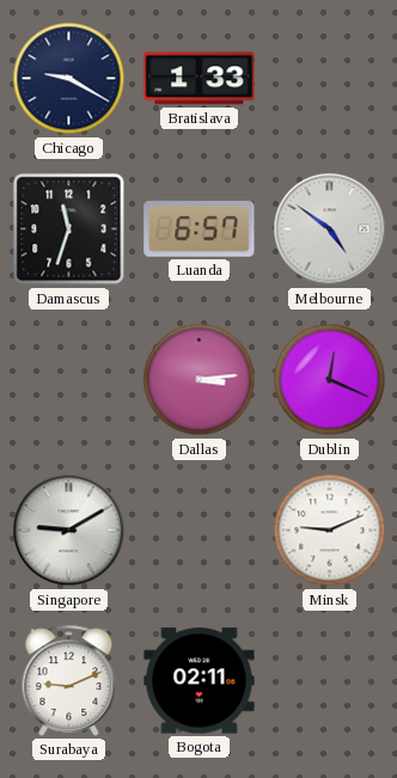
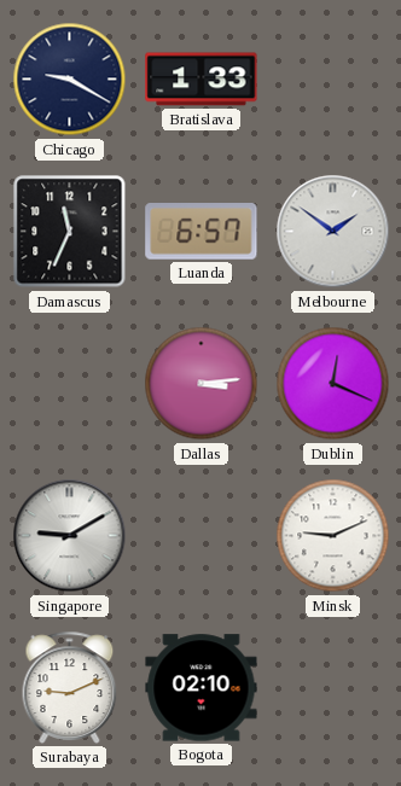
Damascus: 11:33 -> 11:34 (70, 232)
Melbourne: 4:51 -> 1:51 (333, 232)
Bogota: 02:11 -> 02:10 (202, 688)
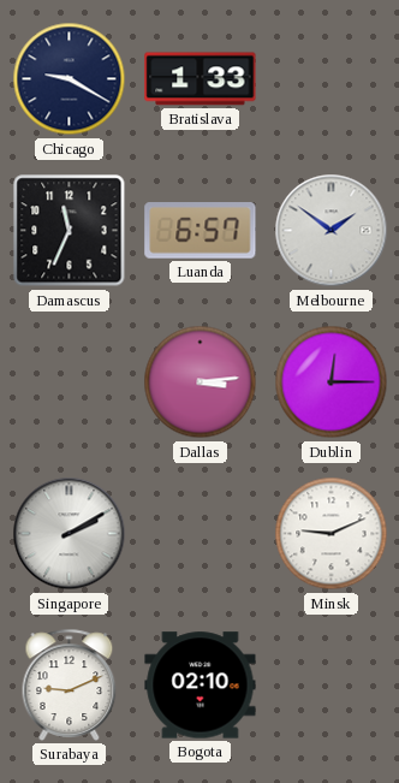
Dublin: 12:19 -> 12:15 (332, 382)
Singapore: 9:10 -> 2:10 (70, 534)
